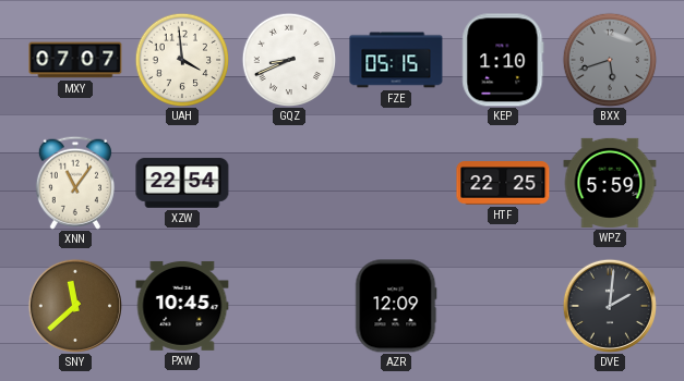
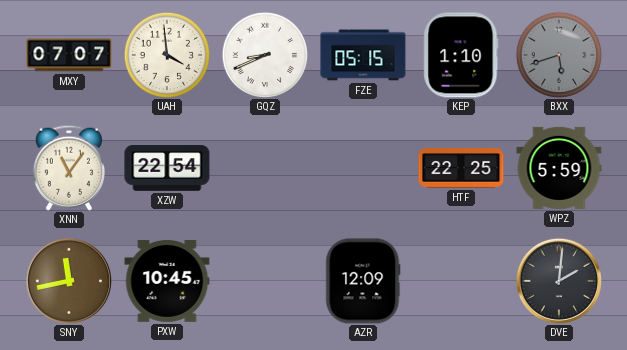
SNY: 11:38 -> 11:43 (69, 281)
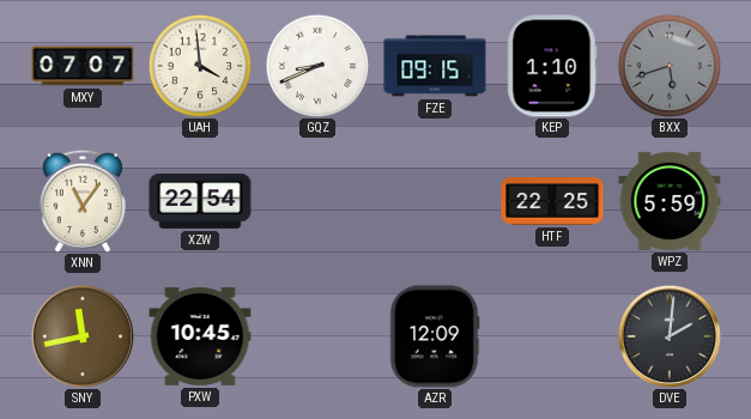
FZE: 05:15 -> 09:15 (435, 66)
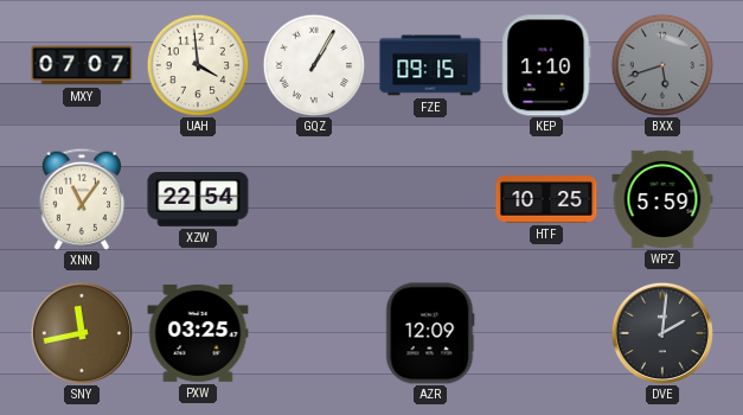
GQZ: 8:41 -> 1:05 (314, 65)
HTF: 22:25 -> 10:25 (546, 199)
PXW: 10:45 -> 03:25 (198, 333)
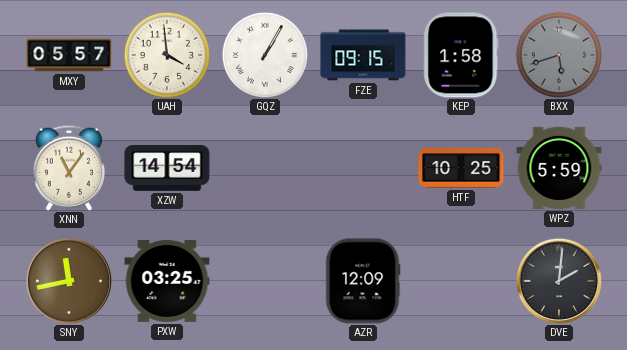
MXY: 07:07 -> 05:57 (69, 55)
KEP: 1:10 -> 1:58 (461, 55)
XZW: 22:54 -> 14:54 (167, 168)
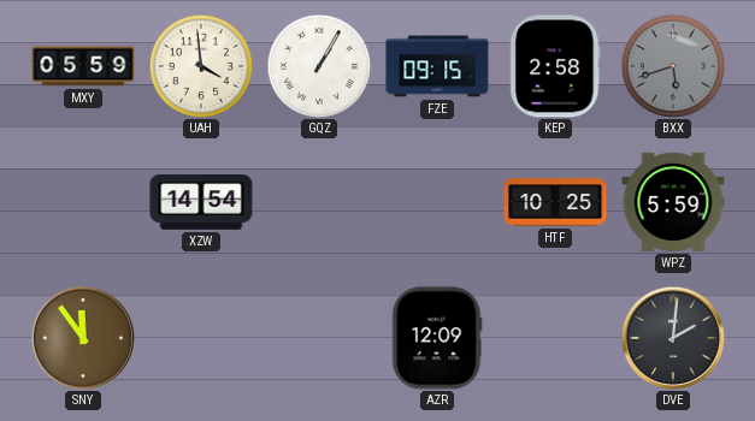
MXY: 05:57 -> 05:59 (83, 66)
KEP: 1:58 -> 2:58 (555, 66)
XNN: 11:06 -> none (69, 168)
SNY: 11:43 -> 11:54 (83, 338)
PXW: 03:25 -> none (167, 281)
